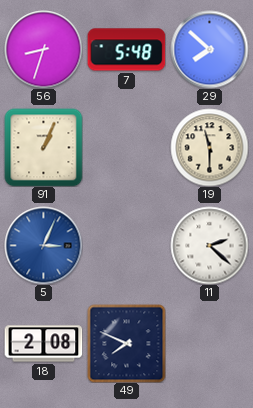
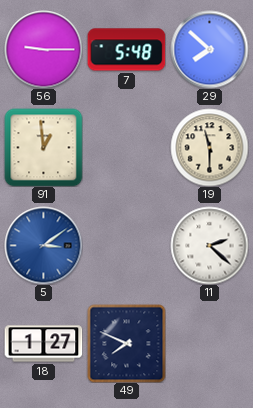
56: 8:33 -> 9:15 (43, 49)
91: 1:04 -> 12:59 (43, 147)
5: 3:04 -> 3:09 (43, 245)
18: 2:08 -> 1:27 (43, 344)
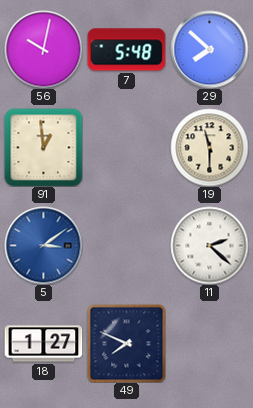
56: 9:15 -> 10:02 (43, 49)
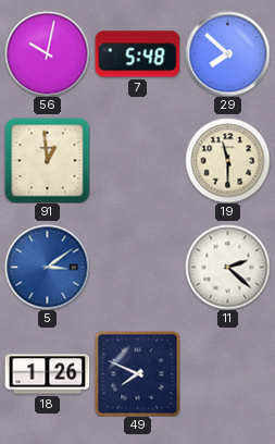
18: 1:27 -> 1:26 (47, 374)
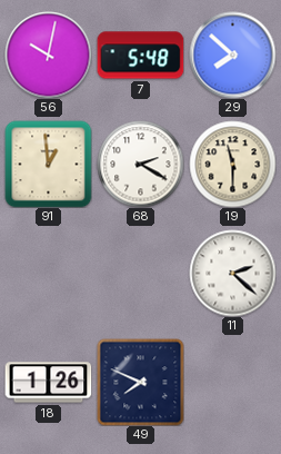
68: none -> 2:20 (140, 164)
5: 3:09 -> none (47, 267)
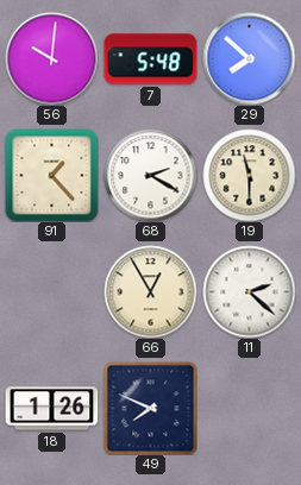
56: 10:02 -> 10:01 (51, 58)
91: 12:59 -> 1:23 (51, 175)
66: none -> 12:55 (150, 291)
